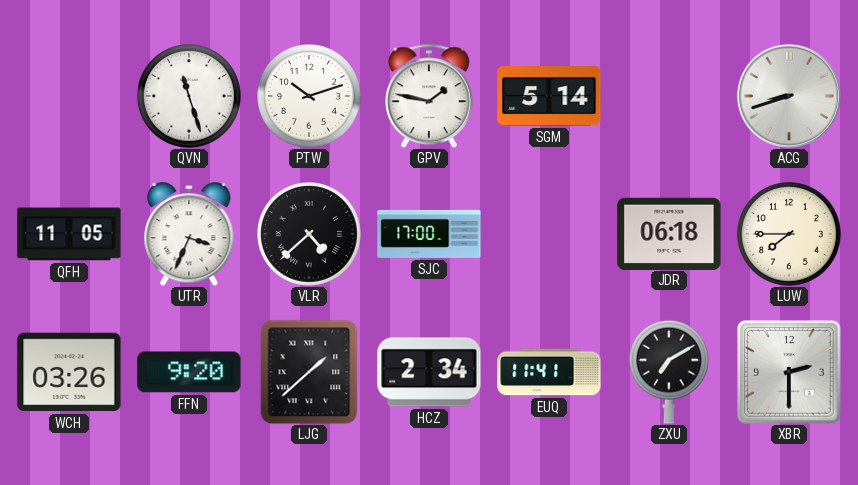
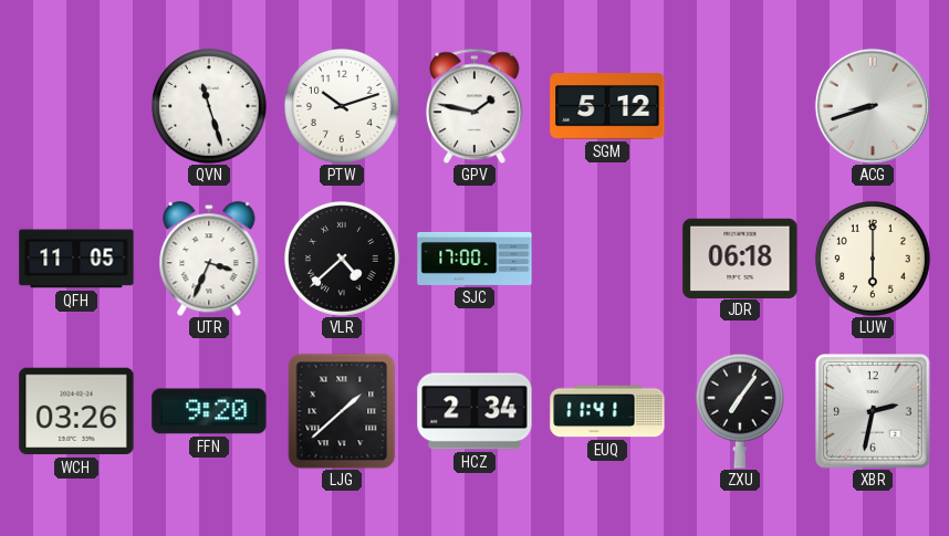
SGM: 5:14 -> 5:12 (607, 106)
LUW: 7:45 -> 6:00 (874, 260)
ZXU: 7:10 -> 7:06 (740, 411)
XBR: 2:30 -> 2:32 (873, 411)
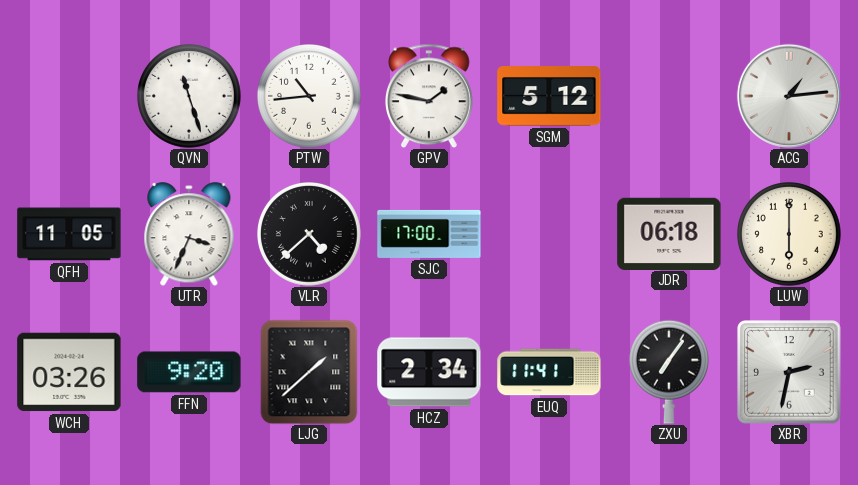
PTW: 10:12 -> 10:44 (310, 97)
ACG: 8:42 -> 1:14 (789, 96)
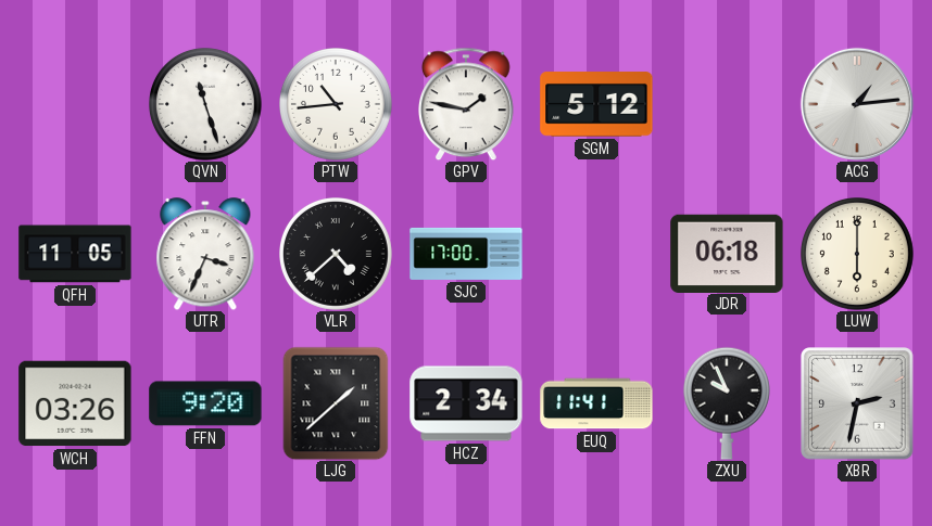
ZXU: 7:06 -> 9:56 (727, 403)
